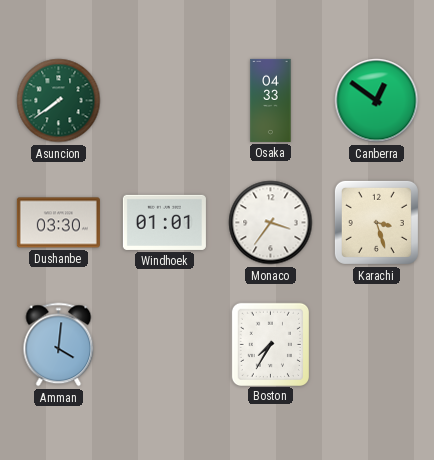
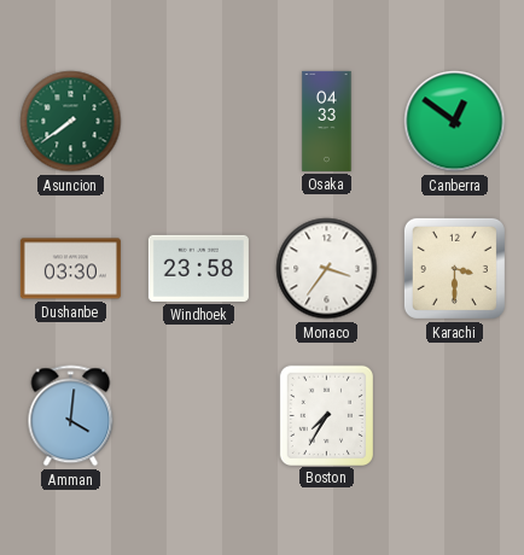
Windhoek: 01:01 -> 23:58 (198, 268)
Karachi: 3:27 -> 3:30 (454, 268)
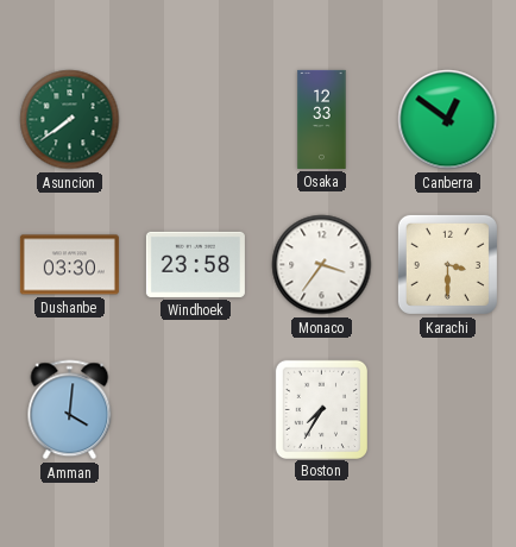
Osaka: 04:33 -> 12:33 (322, 119)
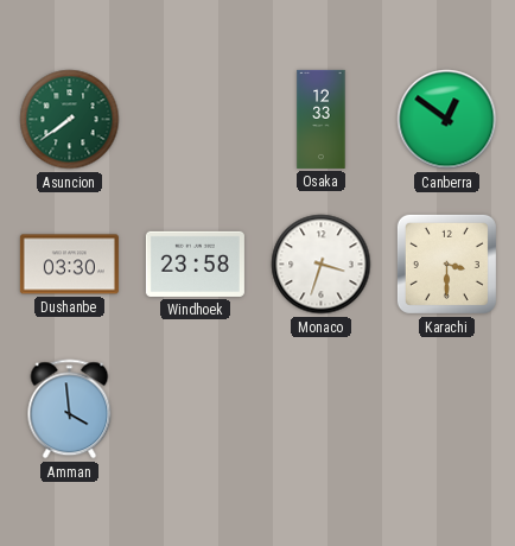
Monaco: 3:36 -> 3:33 (322, 265)
Amman: 4:01 -> 3:59 (70, 409)
Boston: 7:35 -> none (321, 409)
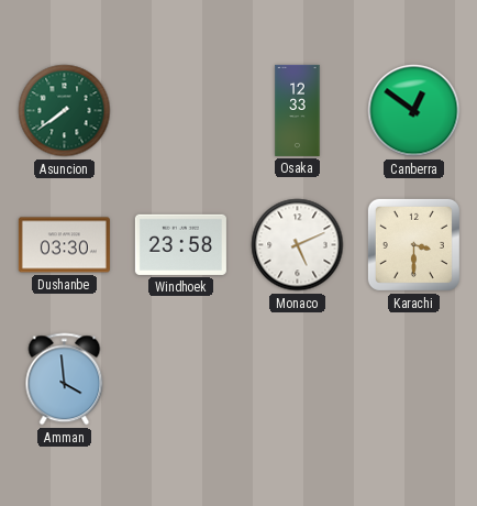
Monaco: 3:33 -> 5:11 (298, 245)
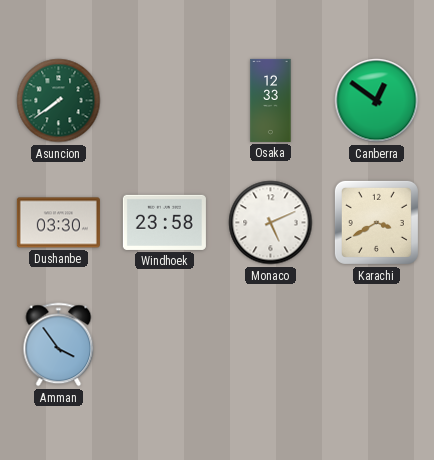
Karachi: 3:30 -> 3:40 (376, 222)
Amman: 3:59 -> 3:54 (59, 345)
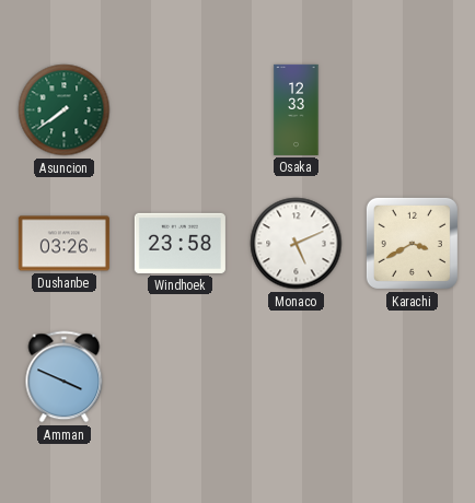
Canberra: 12:51 -> none (377, 101)
Dushanbe: 03:30 -> 03:26 (63, 244)
Amman: 3:54 -> 3:49 (65, 377)
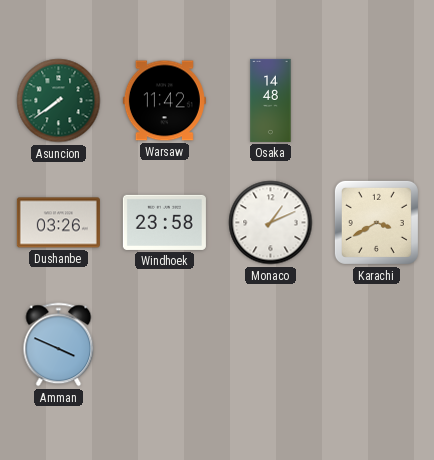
Warsaw: none -> 11:42 (164, 101)
Osaka: 12:33 -> 14:48 (271, 100)
Monaco: 5:11 -> 1:11 (271, 223)
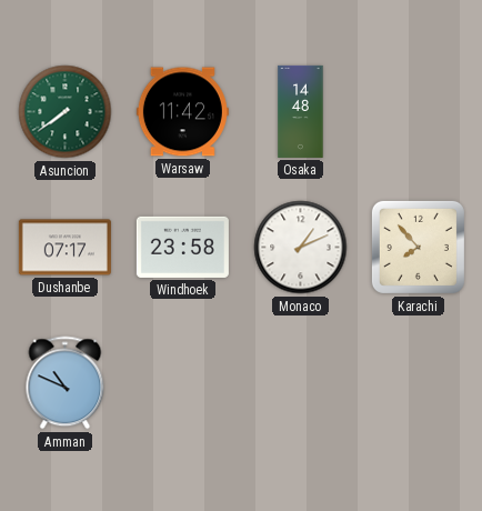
Dushanbe: 03:26 -> 07:17 (64, 248)
Karachi: 3:40 -> 7:53 (418, 247)
Amman: 3:49 -> 10:49 (66, 383)
